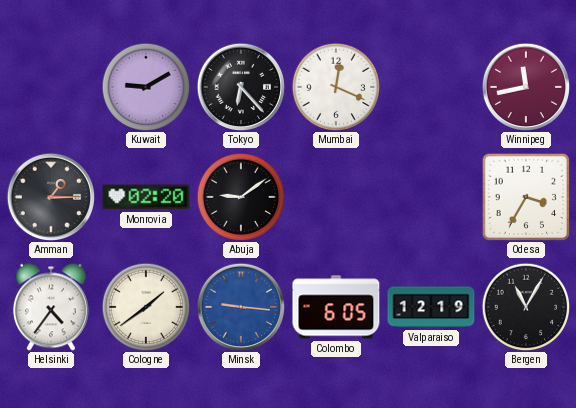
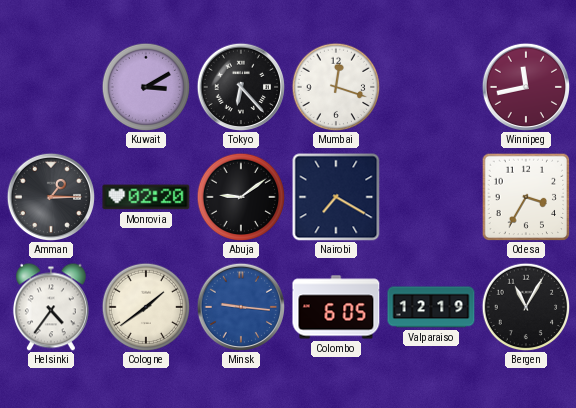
Kuwait: 9:10 -> 3:10 (146, 87)
Mumbai: 12:19 -> 12:18 (336, 87)
Nairobi: none -> 7:20 (336, 197)
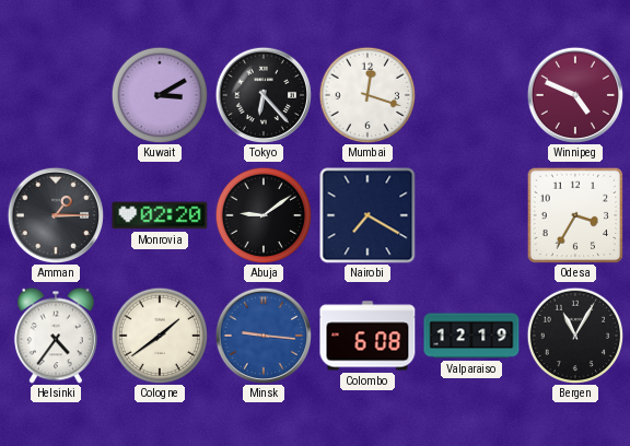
Winnipeg: 11:43 -> 4:49 (575, 95)
Colombo: 6:05 -> 6:08 (367, 336)
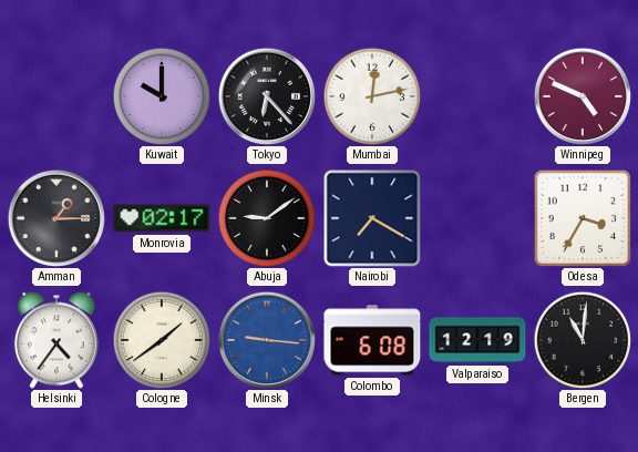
Kuwait: 3:10 -> 10:00 (162, 96)
Mumbai: 12:18 -> 12:13 (372, 96)
Monrovia: 02:20 -> 02:17 (162, 218)
Bergen: 11:05 -> 11:01 (583, 340)
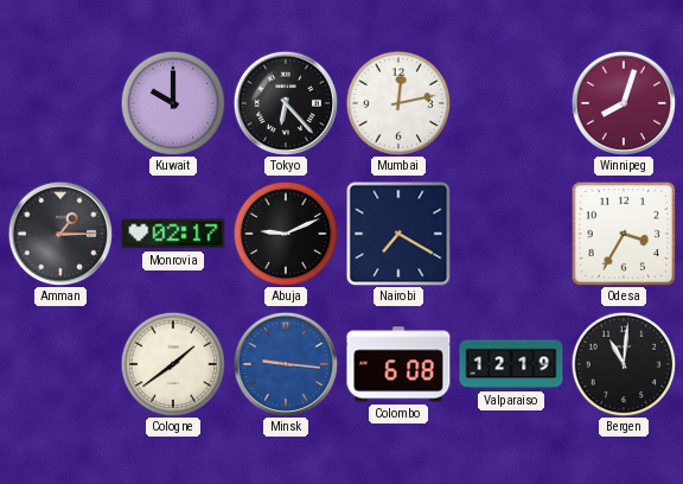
Winnipeg: 4:49 -> 8:03 (624, 103)
Abuja: 9:09 -> 9:11 (286, 234)
Helsinki: 4:36 -> none (56, 340)
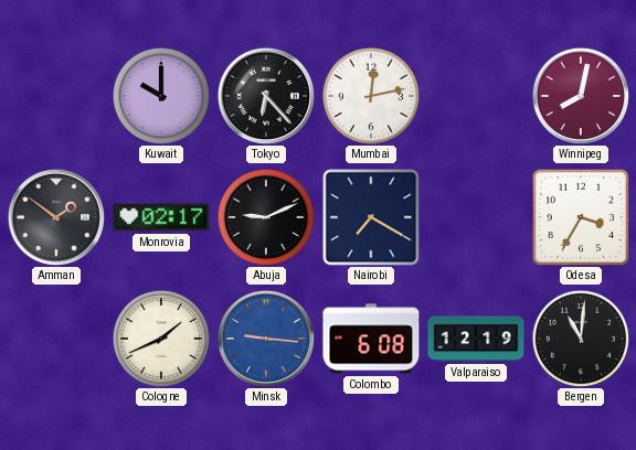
Winnipeg: 8:03 -> 8:02 (581, 96)
Amman: 1:15 -> 1:51 (56, 217)
Cologne: 1:39 -> 1:41 (161, 339)
